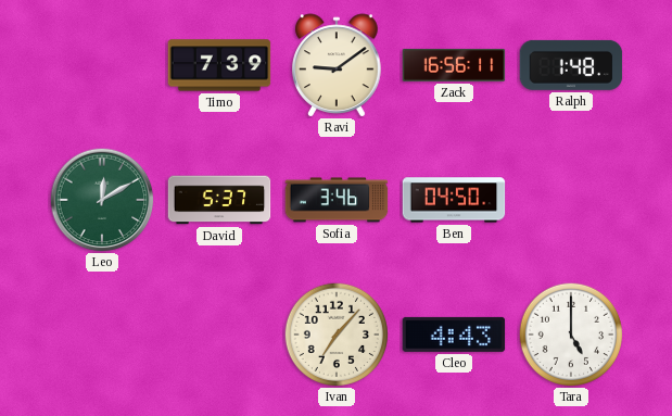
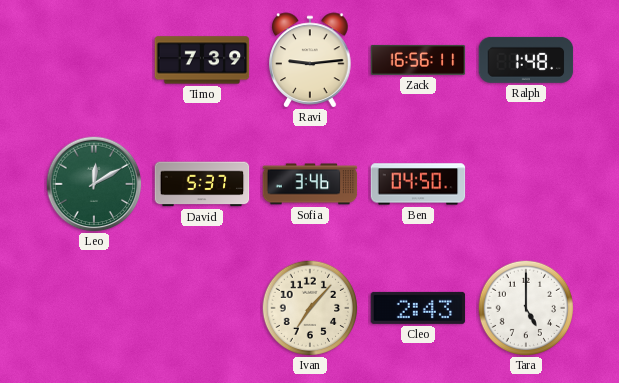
Ravi: 9:09 -> 9:14 (310, 60)
Cleo: 4:43 -> 2:43 (418, 308)
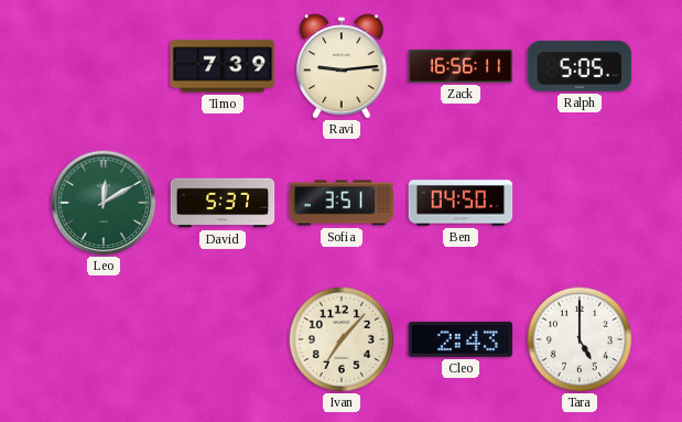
Ralph: 1:48 -> 5:05 (580, 66)
Sofia: 3:46 -> 3:51 (342, 203)
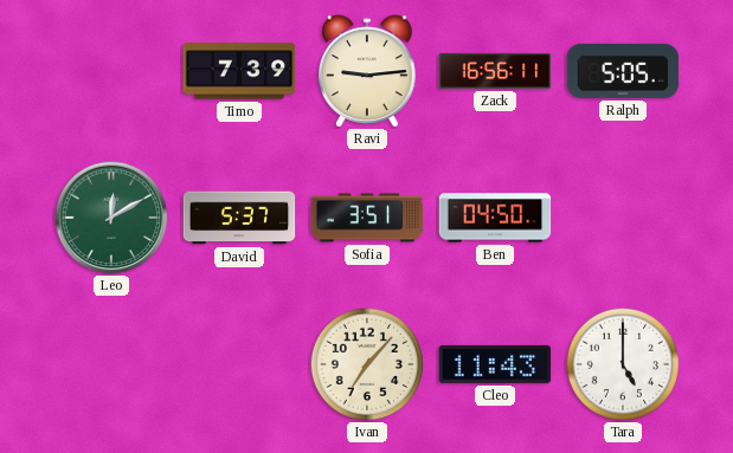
Cleo: 2:43 -> 11:43 (495, 364)
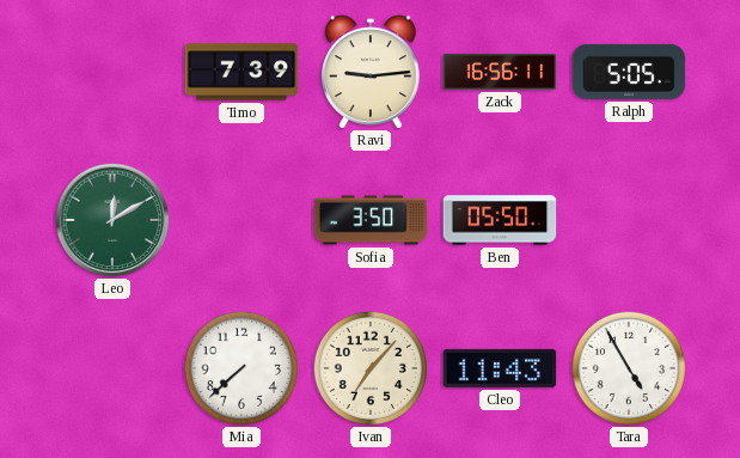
David: 5:37 -> none (239, 218)
Sofia: 3:51 -> 3:50 (371, 220)
Ben: 04:50 -> 05:50 (500, 220)
Mia: none -> 7:38 (240, 367)
Tara: 5:00 -> 4:55 (628, 367)
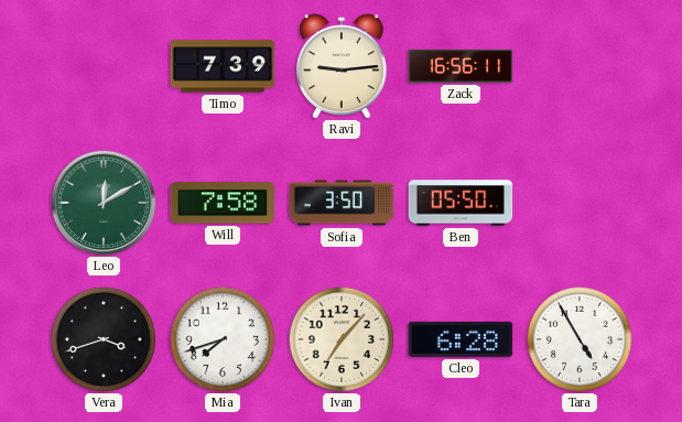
Ralph: 5:05 -> none (629, 72)
Will: none -> 7:58 (223, 203)
Vera: none -> 3:42 (102, 338)
Mia: 7:38 -> 7:42 (221, 338)
Cleo: 11:43 -> 6:28 (461, 339)
